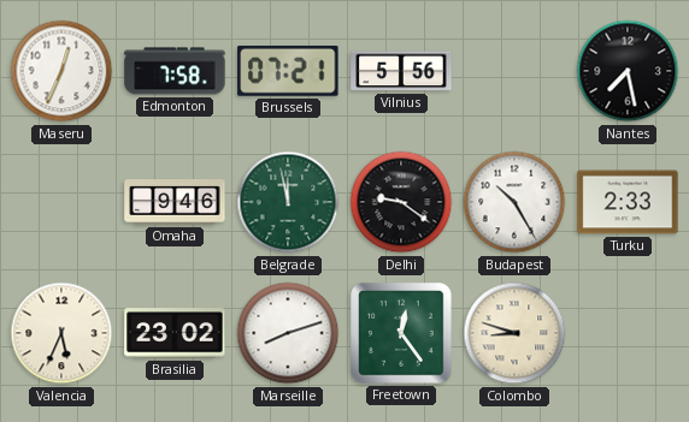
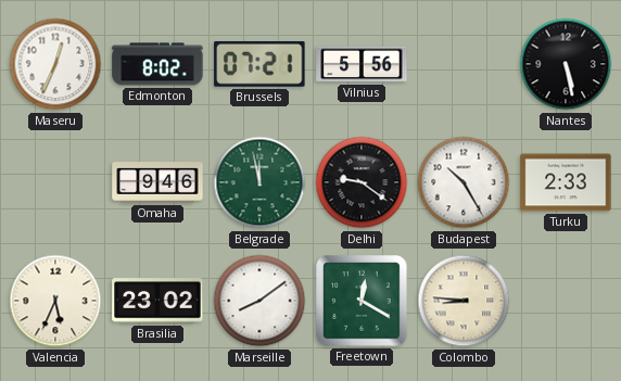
Edmonton: 7:58 -> 8:02 (157, 64)
Nantes: 7:28 -> 5:28 (566, 64)
Marseille: 8:12 -> 8:09 (259, 301)
Freetown: 12:24 -> 12:20 (362, 301)
Colombo: 8:48 -> 8:46 (464, 301)
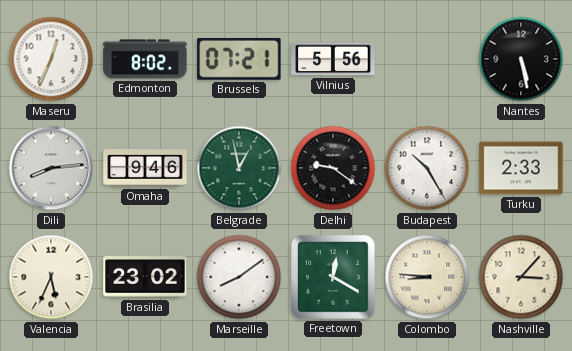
Dili: none -> 8:14 (51, 168)
Belgrade: 11:58 -> 12:58 (239, 168)
Nashville: none -> 3:07 (521, 277)
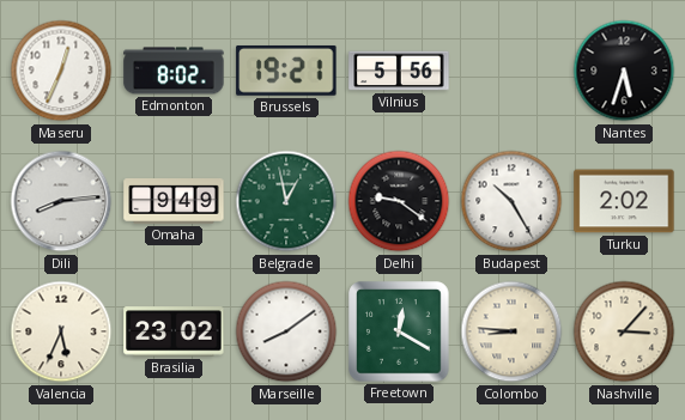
Brussels: 07:21 -> 19:21 (286, 71)
Nantes: 5:28 -> 5:33 (624, 71)
Omaha: 9:46 -> 9:49 (174, 202)
Turku: 2:33 -> 2:02 (624, 201)
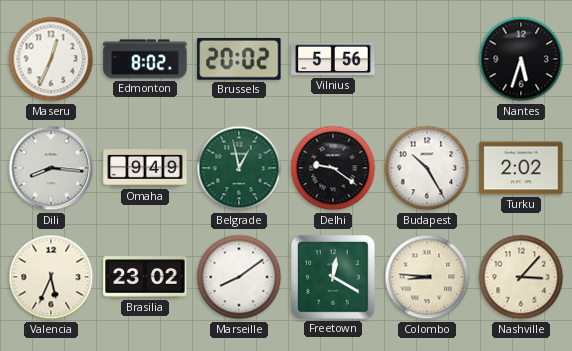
Brussels: 19:21 -> 20:02 (239, 59)
Dili: 8:14 -> 8:16 (51, 168)
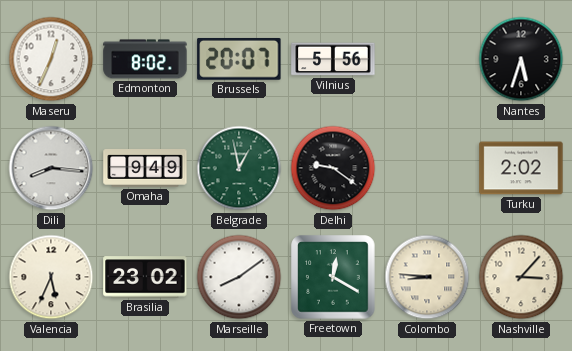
Brussels: 20:02 -> 20:07 (239, 59)
Budapest: 10:25 -> none (427, 168)
